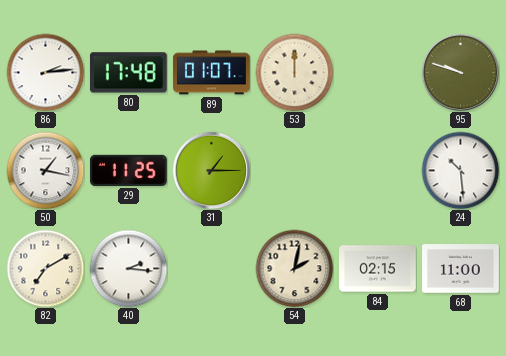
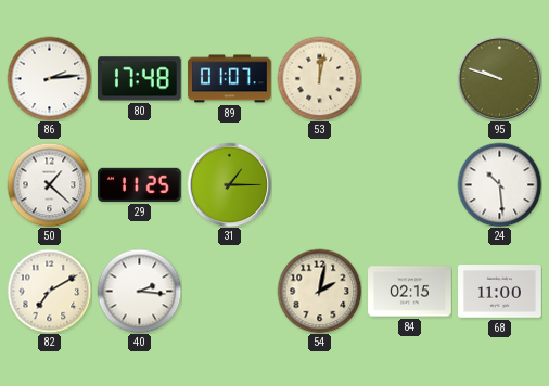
53: 12:00 -> 12:02 (319, 78)
50: 1:17 -> 1:22 (49, 184)
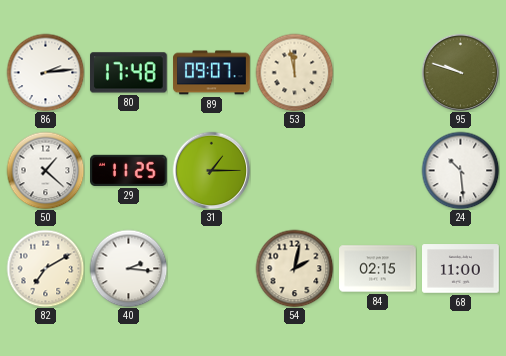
89: 01:07 -> 09:07 (212, 73)
53: 12:02 -> 11:58 (294, 72)
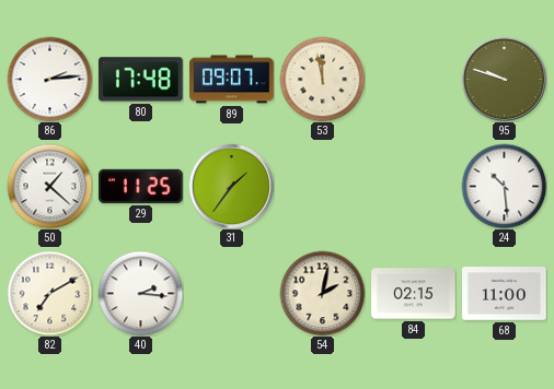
31: 1:15 -> 1:36 (231, 186)
